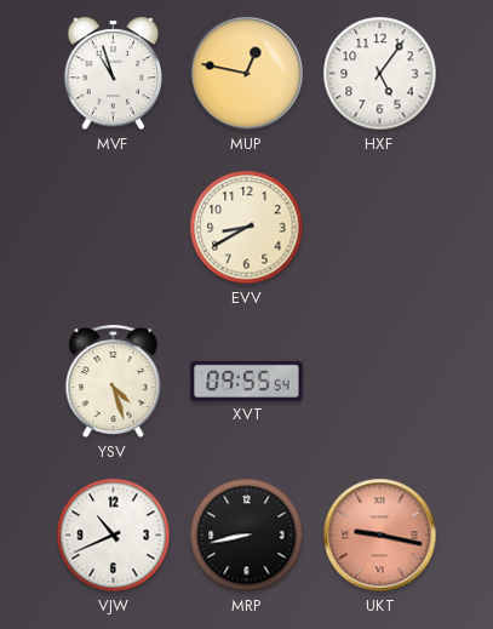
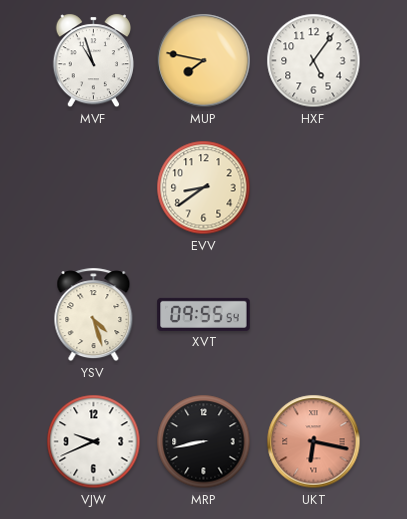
MUP: 12:47 -> 7:47 (204, 61)
EVV: 8:40 -> 8:39 (204, 188)
VJW: 10:41 -> 9:41 (94, 442)
UKT: 9:17 -> 6:17 (314, 442)
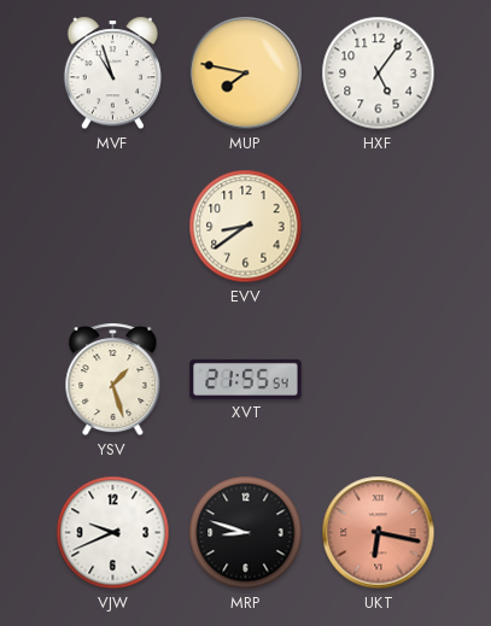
YSV: 4:27 -> 1:27 (113, 380)
XVT: 09:55 -> 21:55 (246, 379)
MRP: 8:43 -> 8:48 (246, 533)
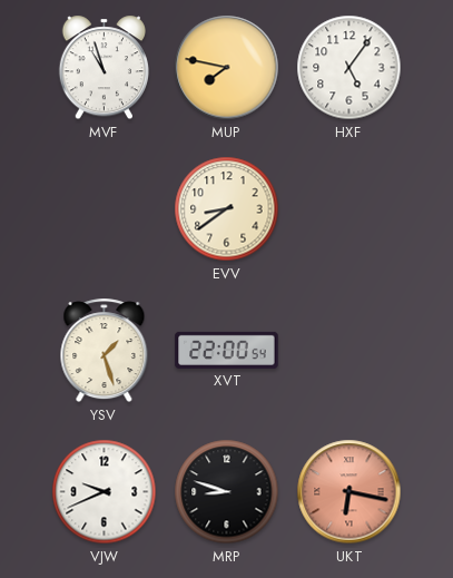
XVT: 21:55 -> 22:00 (227, 350)
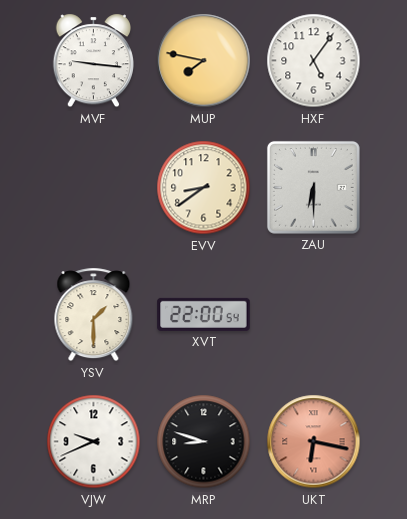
MVF: 10:57 -> 9:16 (93, 61)
ZAU: none -> 6:30 (313, 187)
YSV: 1:27 -> 1:30 (94, 315)
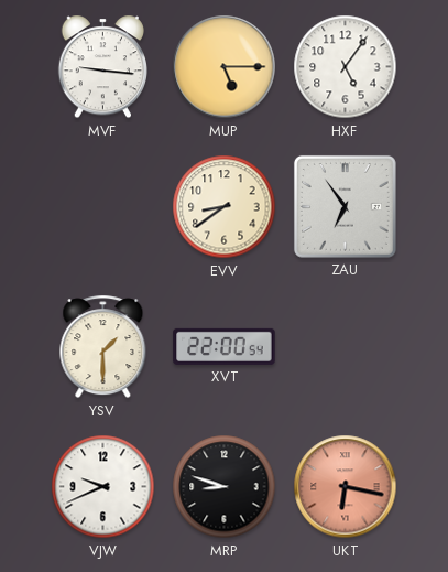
MUP: 7:47 -> 5:15 (225, 67)
ZAU: 6:30 -> 6:54 (345, 206)
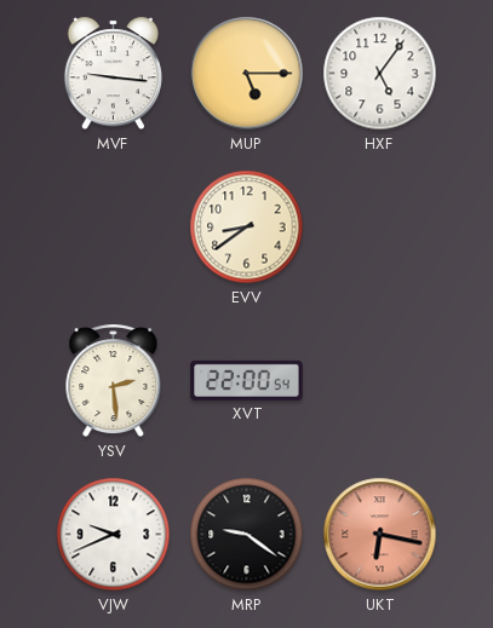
ZAU: 6:54 -> none (345, 206)
YSV: 1:30 -> 2:29 (114, 381)
MRP: 8:48 -> 9:21 (247, 535)
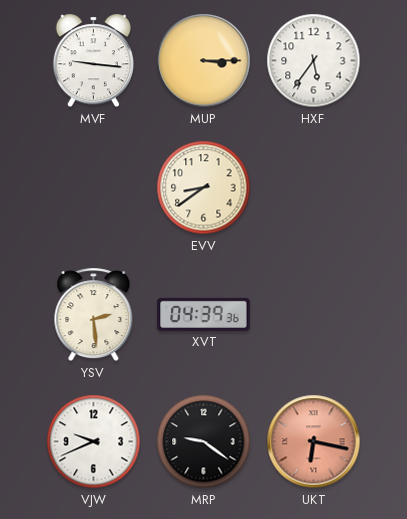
MUP: 5:15 -> 3:15 (204, 61)
HXF: 5:06 -> 5:36 (314, 61)
XVT: 22:00 -> 04:39 (204, 314)
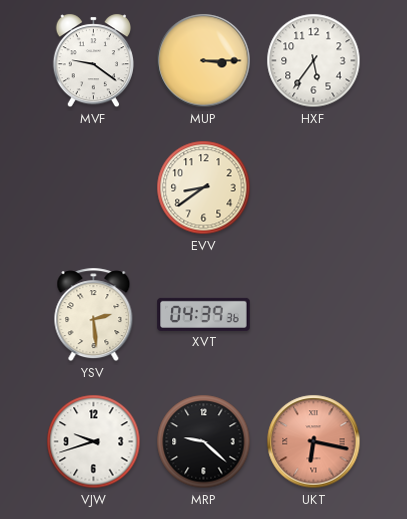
MVF: 9:16 -> 9:21 (93, 61)
VJW: 9:41 -> 9:42 (94, 442)
MRP: 9:21 -> 9:22 (204, 442)
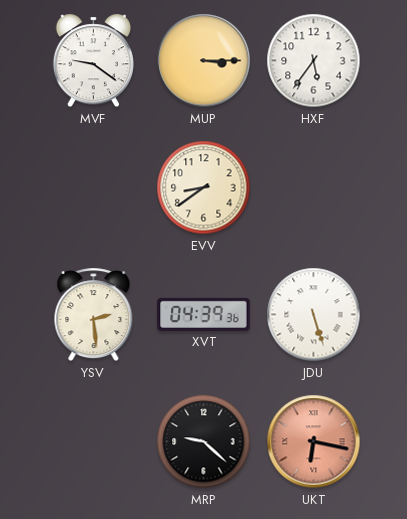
JDU: none -> 5:27 (314, 315)
VJW: 9:42 -> none (94, 442)
